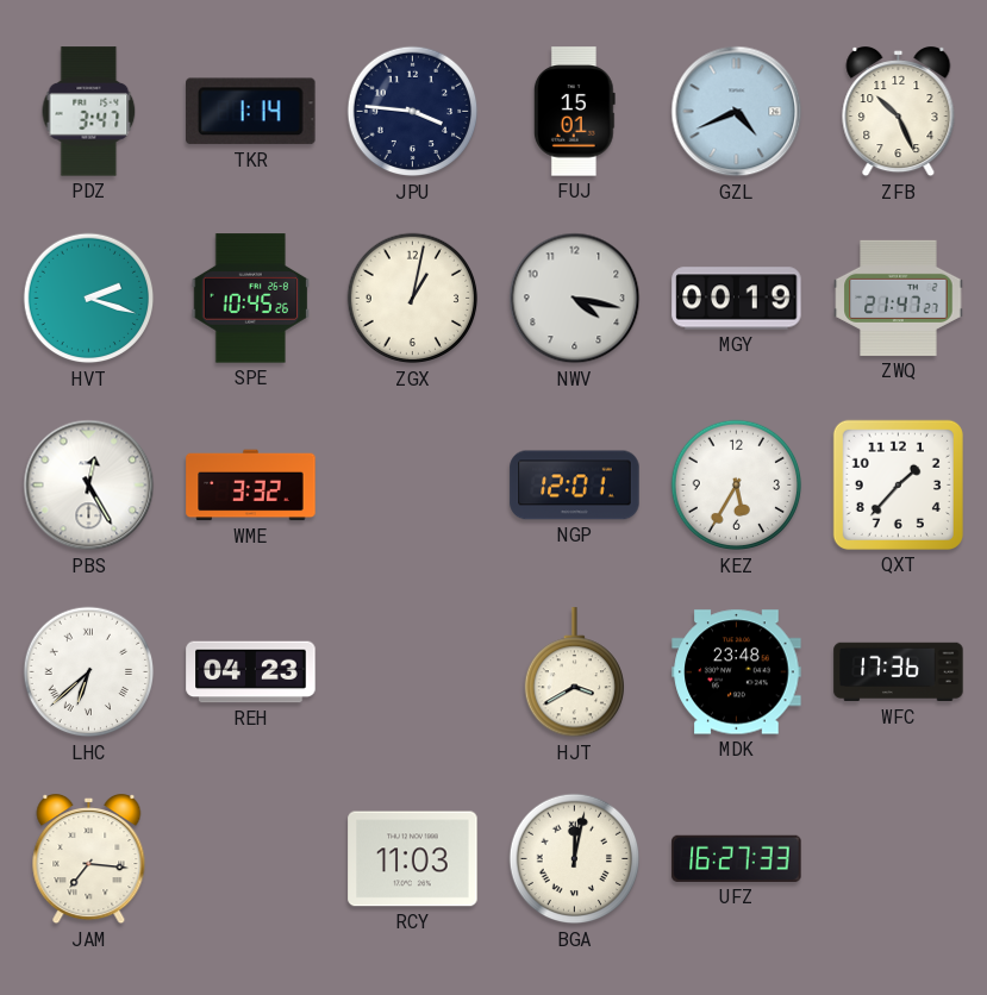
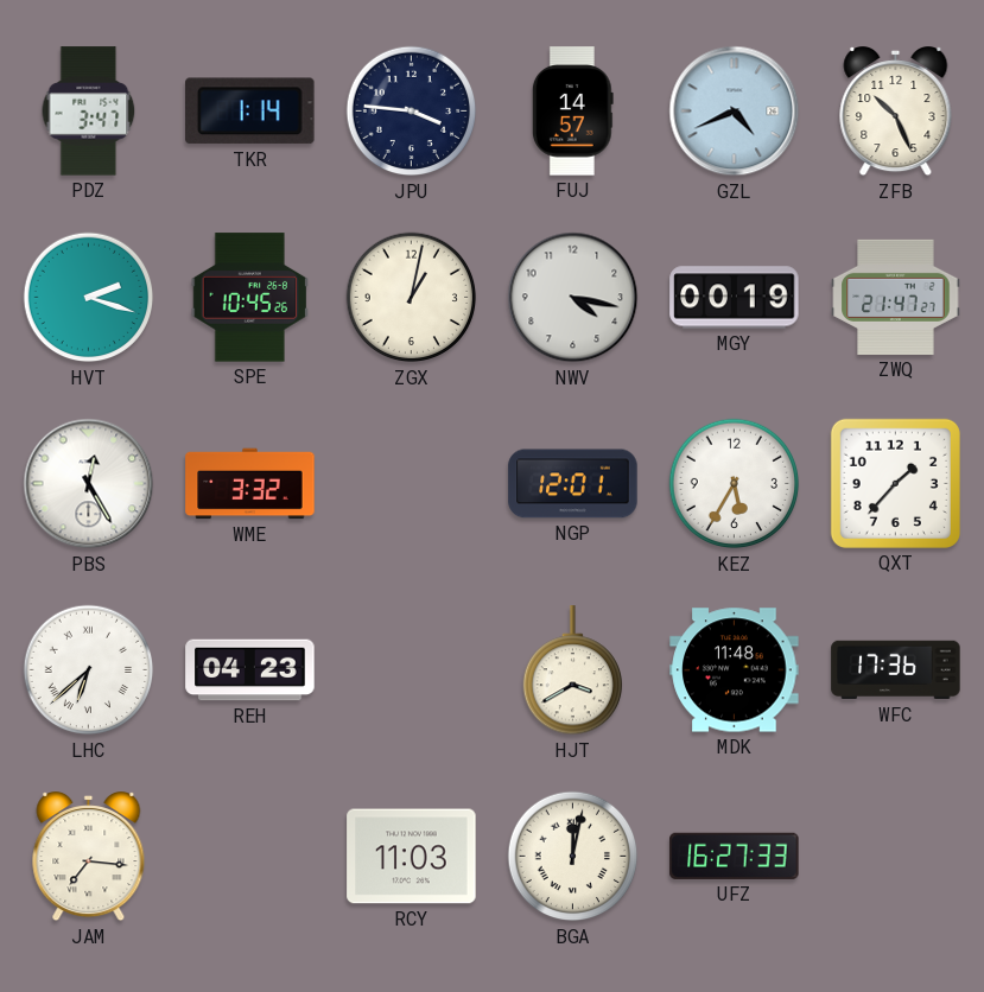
FUJ: 15:01 -> 14:57 (572, 112)
MDK: 23:48 -> 11:48 (735, 670)
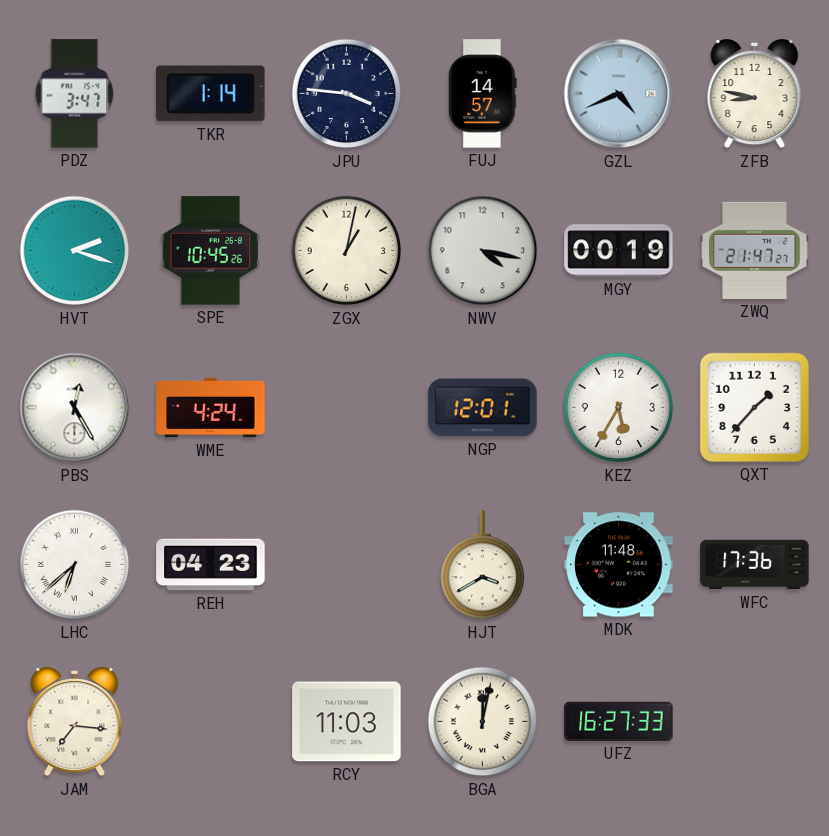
ZFB: 10:26 -> 8:47 (755, 95)
WME: 3:32 -> 4:24 (211, 408)
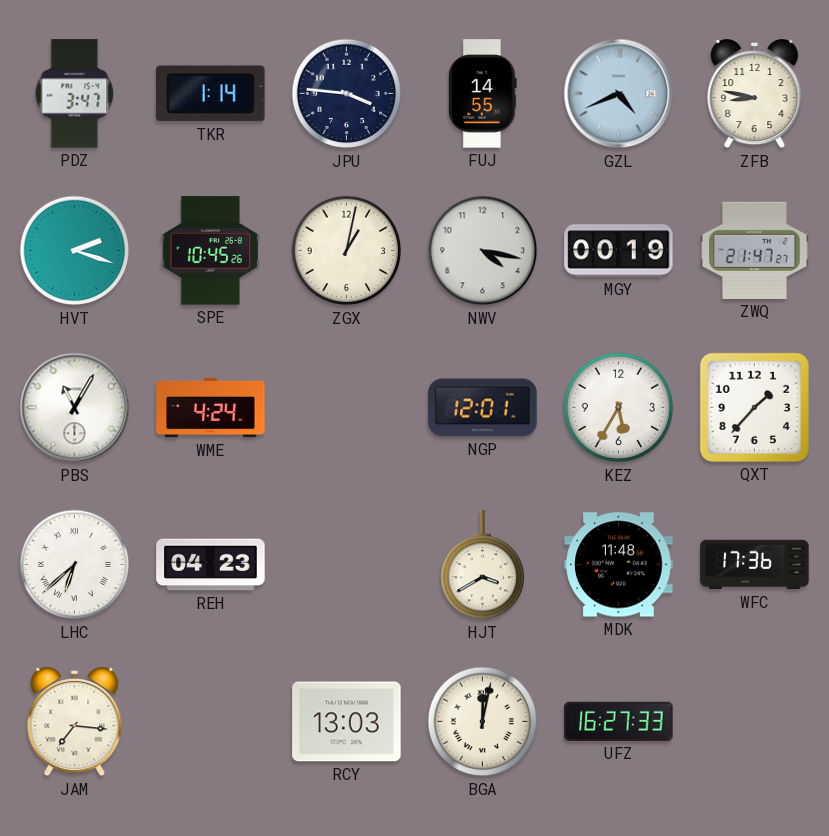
FUJ: 14:57 -> 14:55 (482, 94)
PBS: 12:25 -> 11:05 (75, 408)
RCY: 11:03 -> 13:03 (347, 722)
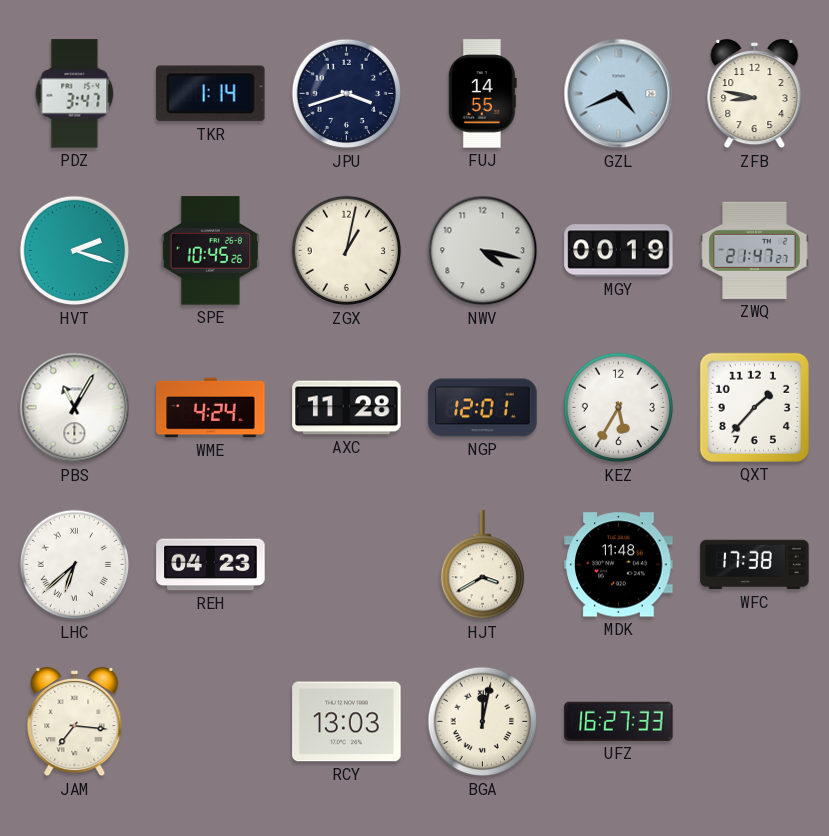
JPU: 3:46 -> 3:42 (347, 94)
AXC: none -> 11:28 (347, 408)
WFC: 17:36 -> 17:38 (755, 565)
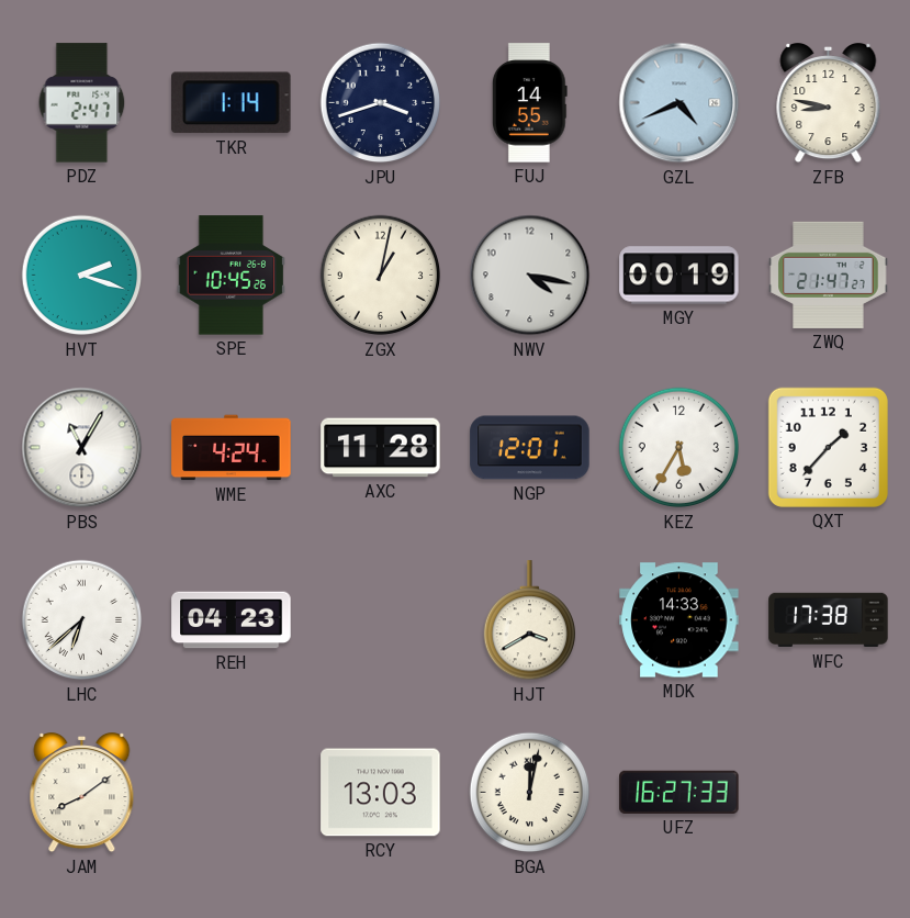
PDZ: 3:47 -> 2:47 (82, 103)
MDK: 11:48 -> 14:33 (679, 620)
JAM: 7:16 -> 8:09 (82, 794)
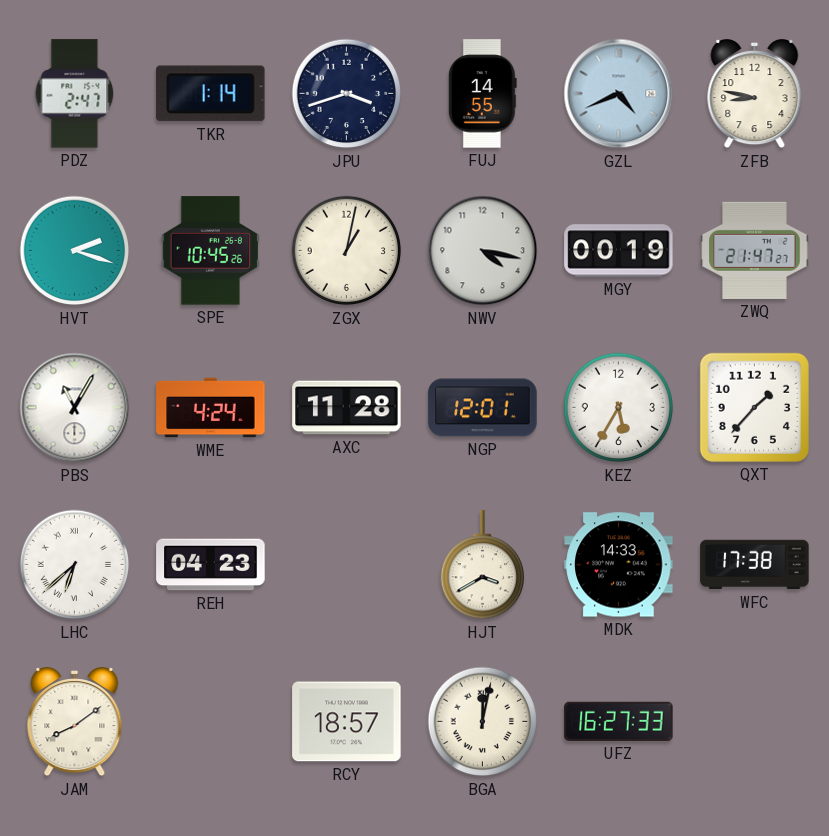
RCY: 13:03 -> 18:57 (347, 722)
